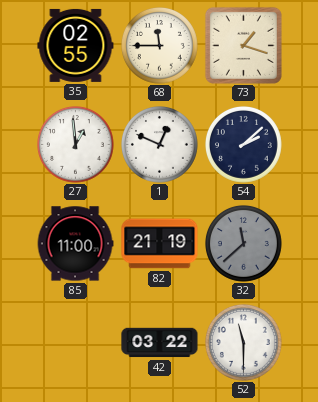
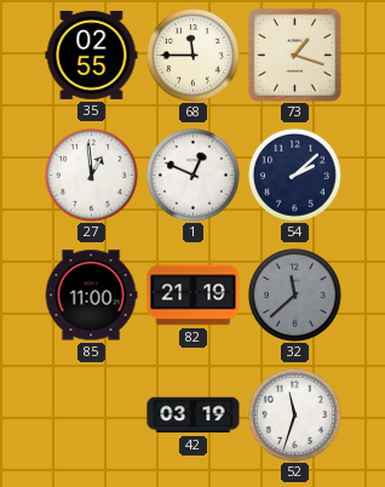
42: 03:22 -> 03:19 (194, 416)
52: 11:30 -> 11:33 (295, 416)
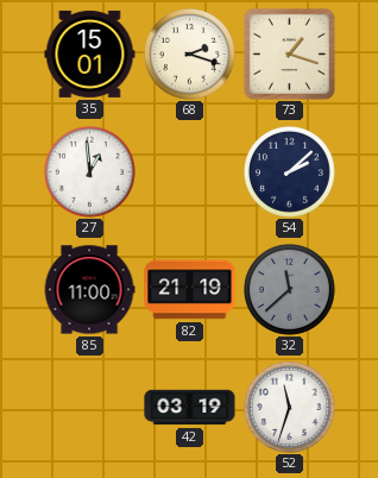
35: 02:55 -> 15:01 (90, 54)
68: 11:45 -> 2:18 (190, 55)
1: 12:49 -> none (194, 176)
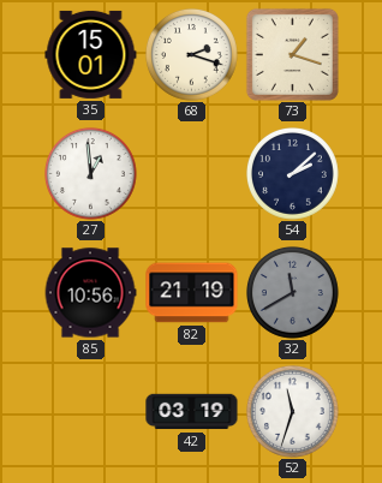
85: 11:00 -> 10:56 (90, 293)
32: 11:38 -> 11:40 (293, 293)
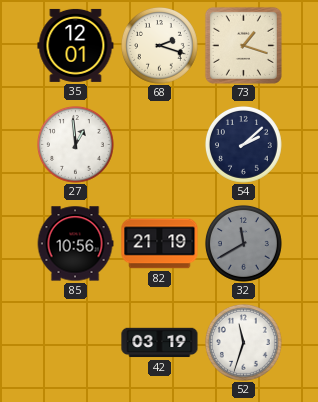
35: 15:01 -> 12:01 (76, 45)
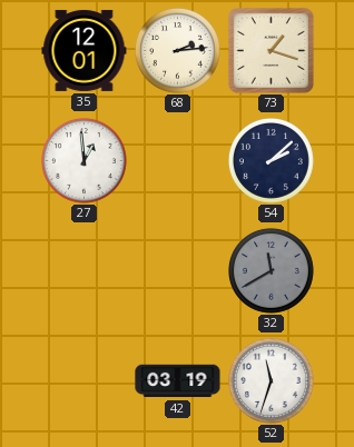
68: 2:18 -> 2:14 (178, 51)
85: 10:56 -> none (75, 244)
82: 21:19 -> none (160, 244)
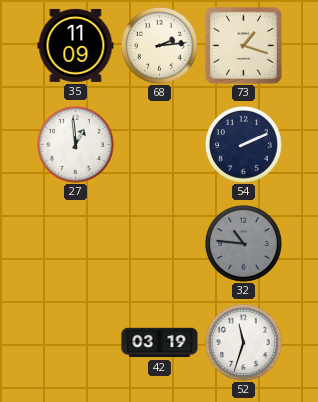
35: 12:01 -> 11:09 (76, 45)
54: 2:08 -> 2:11 (244, 145)
32: 11:40 -> 10:46 (244, 244)
